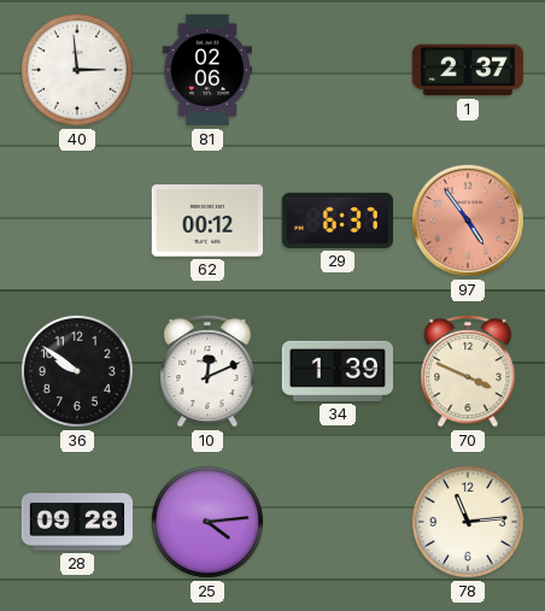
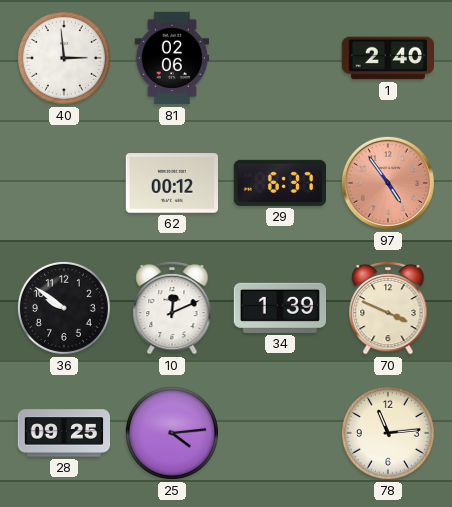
1: 2:37 -> 2:40 (387, 58)
28: 09:28 -> 09:25 (63, 433)
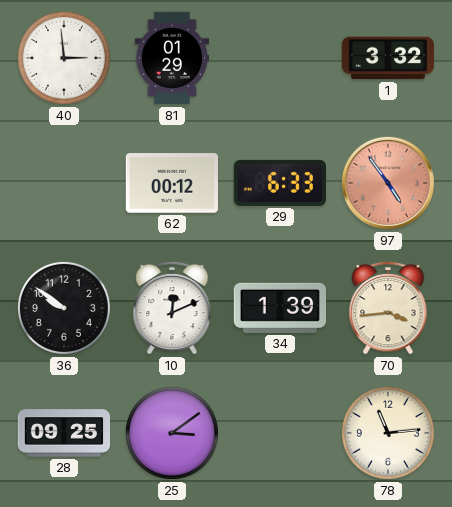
81: 02:06 -> 01:29 (172, 58)
1: 2:40 -> 3:32 (387, 58)
29: 6:37 -> 6:33 (279, 183)
70: 3:49 -> 3:44 (388, 308)
25: 4:14 -> 3:09 (172, 433)
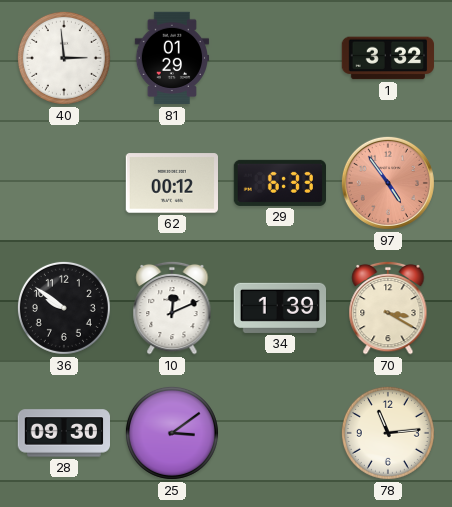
70: 3:44 -> 3:20 (388, 308)
28: 09:25 -> 09:30 (63, 433)
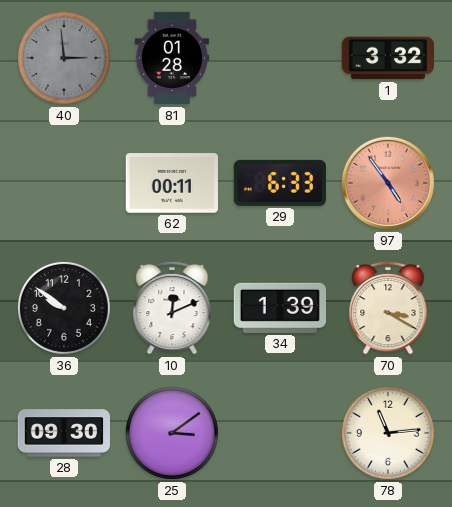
40 dial: white -> grey (64, 58)
81: 01:29 -> 01:28 (172, 58)
62: 00:12 -> 00:11 (171, 183)
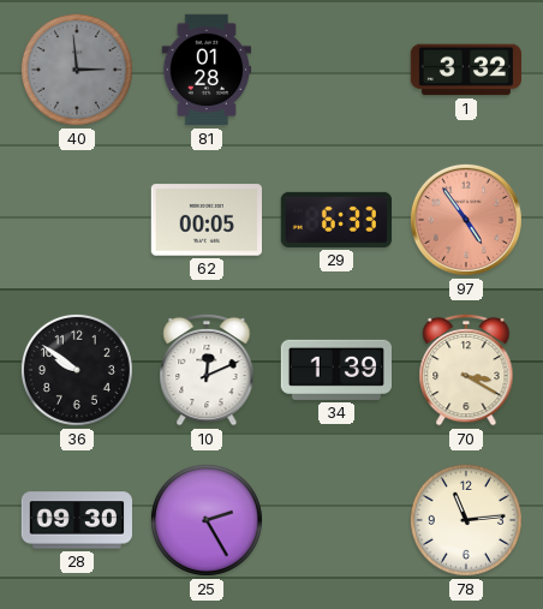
62: 00:11 -> 00:05 (205, 220)
25: 3:09 -> 2:25 (207, 520)
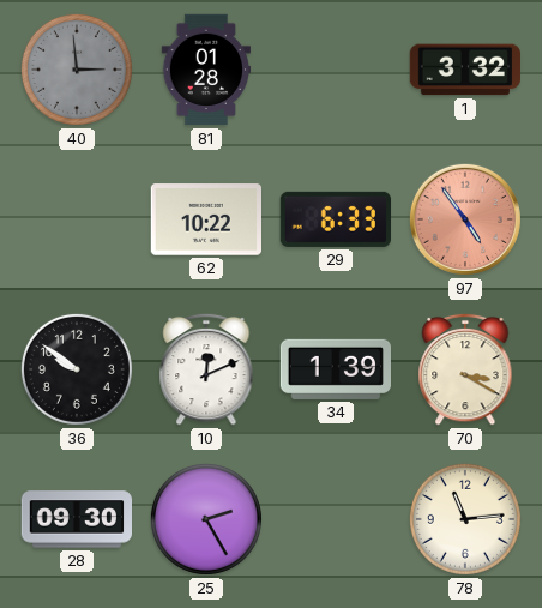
62: 00:05 -> 10:22 (205, 219)
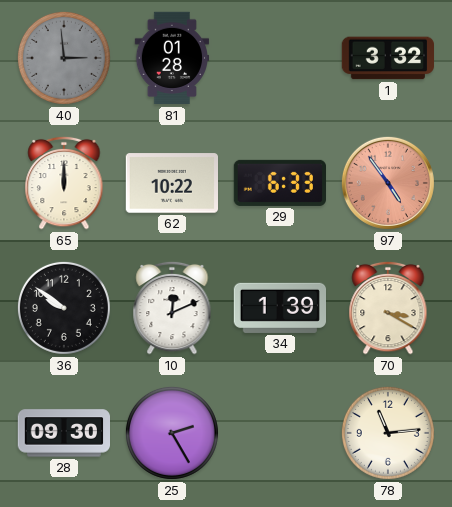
65: none -> 12:00 (64, 183)
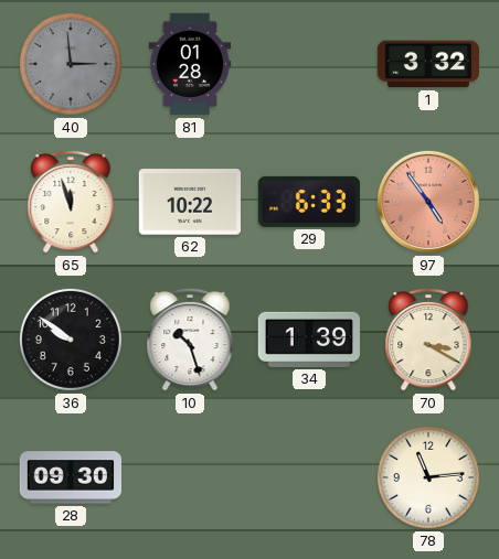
65: 12:00 -> 11:57 (71, 202)
10: 12:11 -> 10:27 (190, 340)
25: 2:25 -> none (172, 433)
